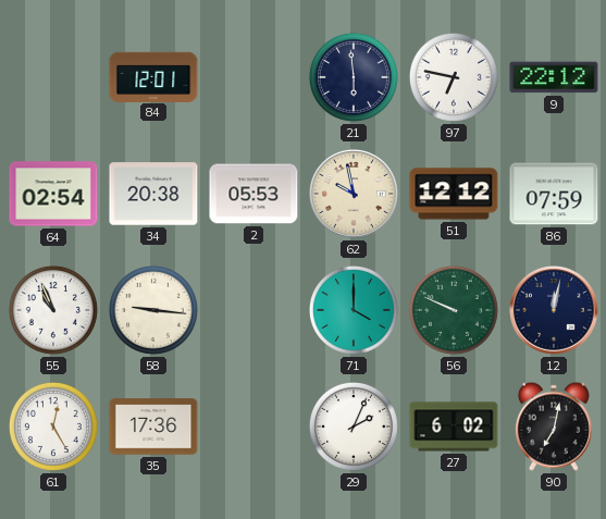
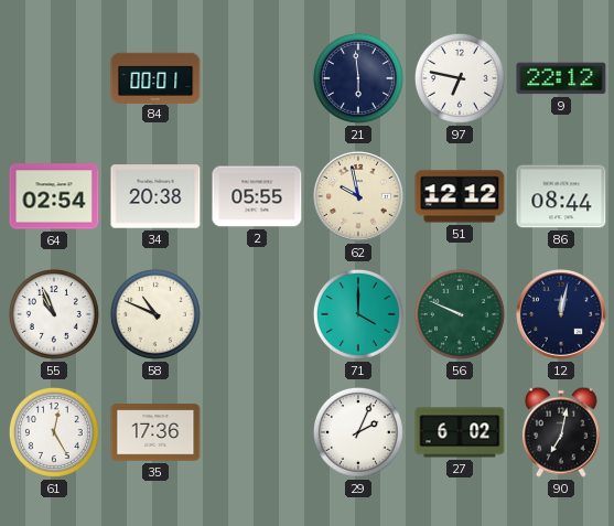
84: 12:01 -> 00:01 (155, 77)
2: 05:53 -> 05:55 (257, 196)
86: 07:59 -> 08:44 (561, 196)
58: 9:16 -> 10:49 (155, 314)
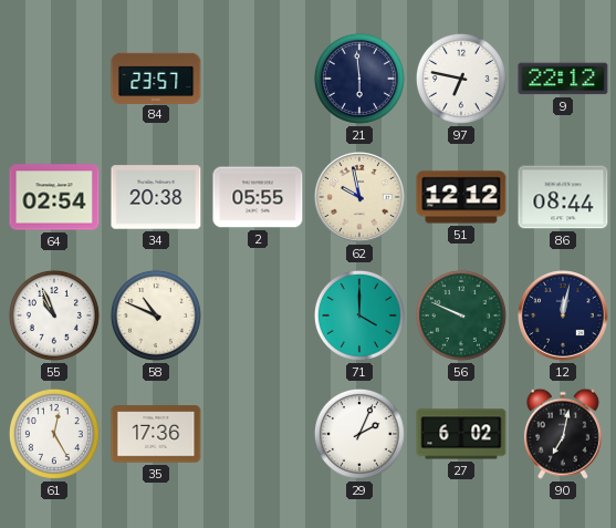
84: 00:01 -> 23:57 (156, 77)
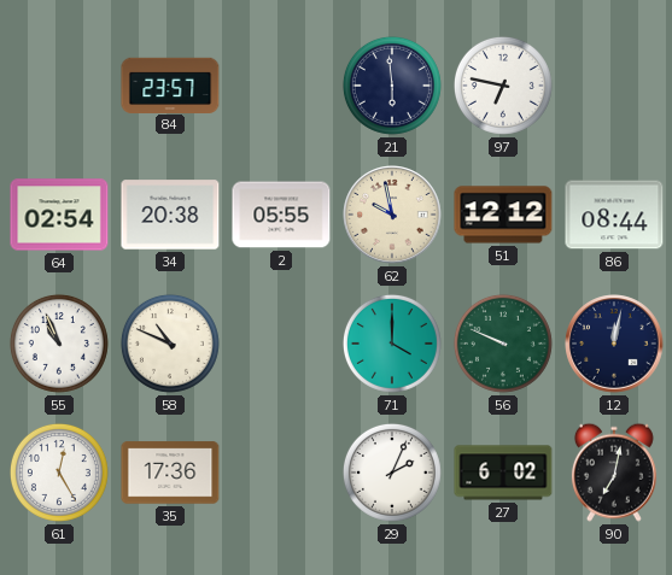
9: 22:12 -> none (563, 79)
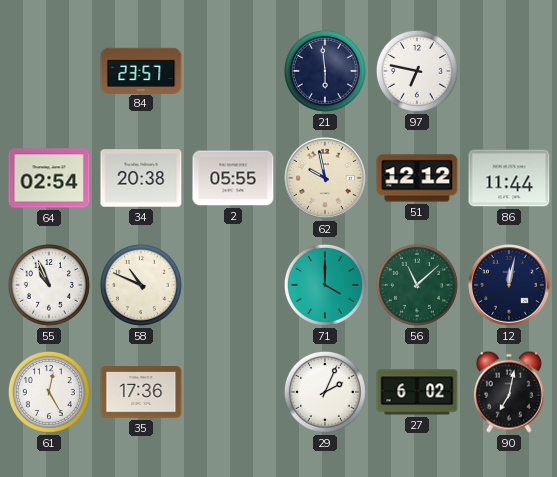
86: 08:44 -> 11:44 (509, 178)
56: 9:49 -> 11:08 (417, 285)
